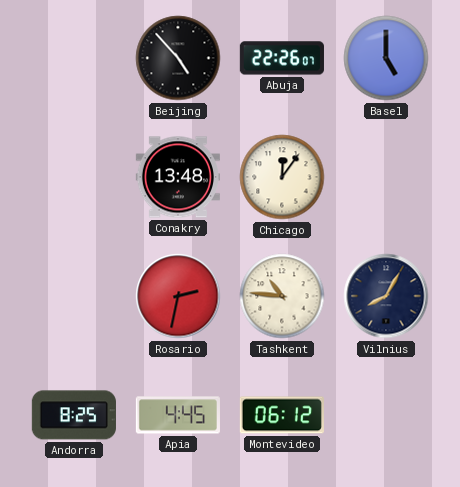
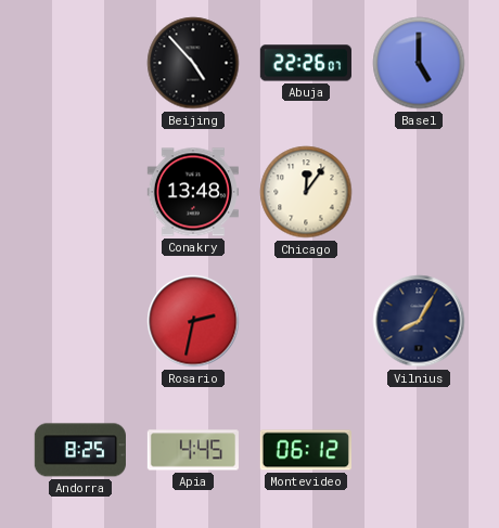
Tashkent: 10:46 -> none (282, 296)
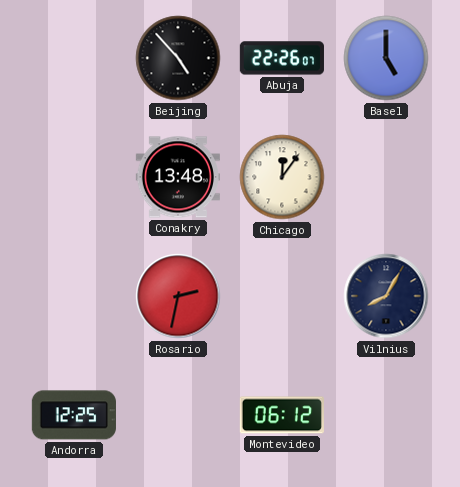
Andorra: 8:25 -> 12:25 (74, 415)
Apia: 4:45 -> none (192, 450)
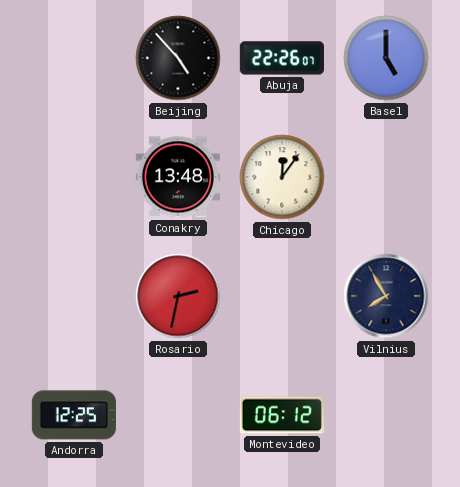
Vilnius: 8:05 -> 7:55 (386, 296)
